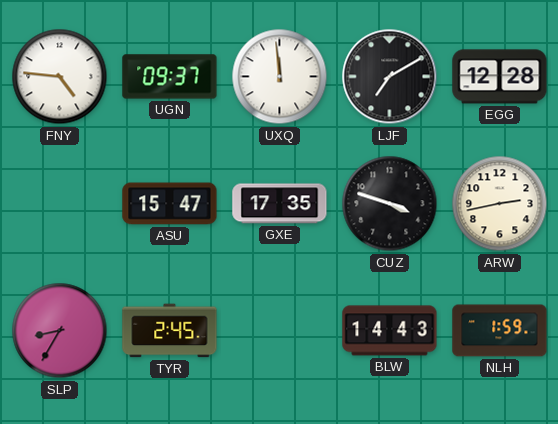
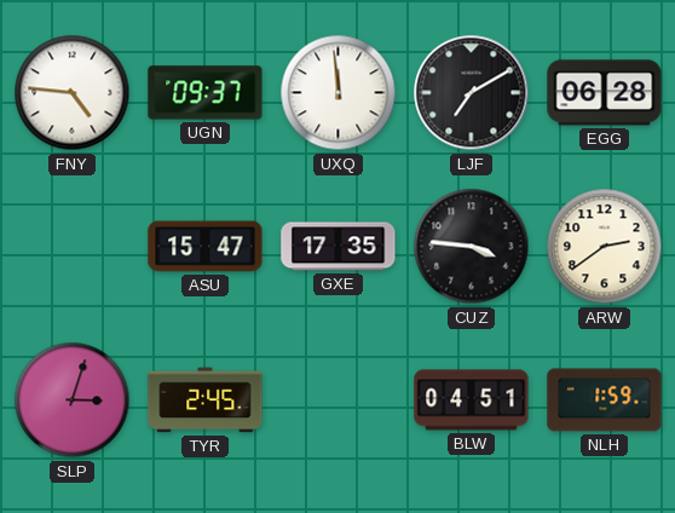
EGG: 12:28 -> 06:28 (605, 93)
CUZ: 3:48 -> 3:46 (472, 247)
ARW: 2:43 -> 2:39 (605, 247)
SLP: 8:35 -> 3:03 (73, 400)
BLW: 14:43 -> 04:51 (472, 400)
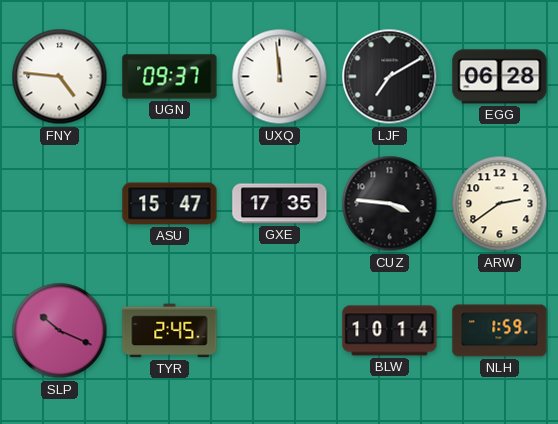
SLP: 3:03 -> 10:19 (60, 331)
BLW: 04:51 -> 10:14 (390, 331)
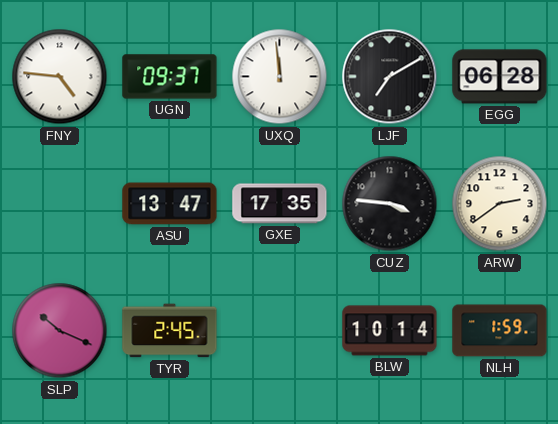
ASU: 15:47 -> 13:47 (170, 204)
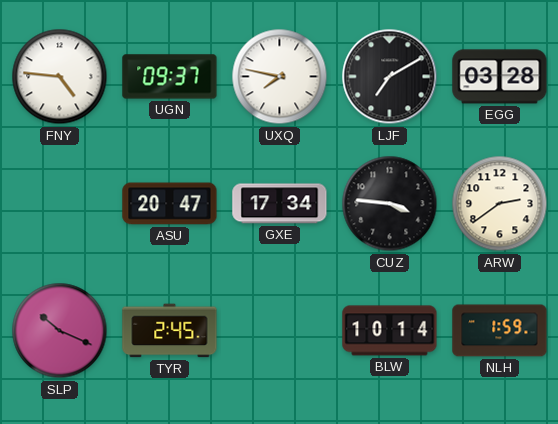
UXQ: 11:59 -> 7:47 (280, 77)
EGG: 06:28 -> 03:28 (500, 77)
ASU: 13:47 -> 20:47 (170, 204)
GXE: 17:35 -> 17:34 (280, 204)
